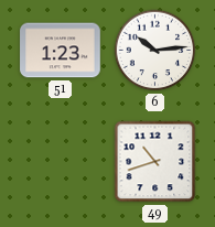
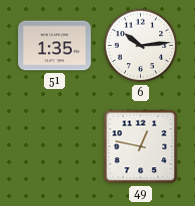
51: 1:23 -> 1:35 (55, 46)
49: 10:42 -> 12:47 (141, 147)
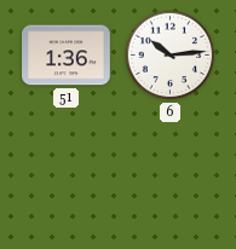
51: 1:35 -> 1:36 (67, 56)
49: 12:47 -> none (141, 147)
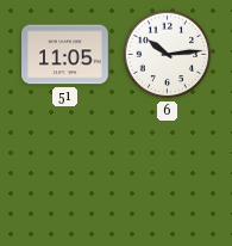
51: 1:36 -> 11:05 (65, 55)
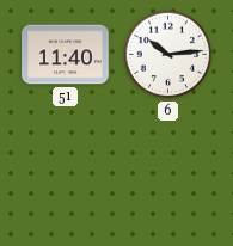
51: 11:05 -> 11:40 (66, 55)
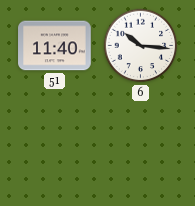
6: 10:14 -> 10:16 (141, 46)
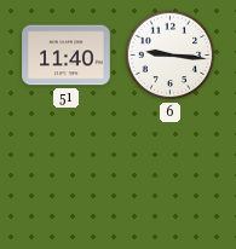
6: 10:16 -> 9:16 (171, 56)
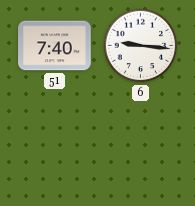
51: 11:40 -> 7:40 (55, 46)
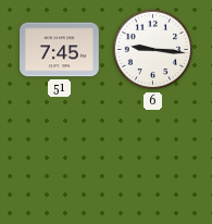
51: 7:40 -> 7:45 (60, 50)
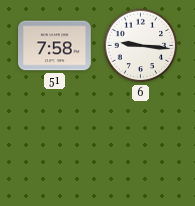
51: 7:45 -> 7:58 (55, 46)
